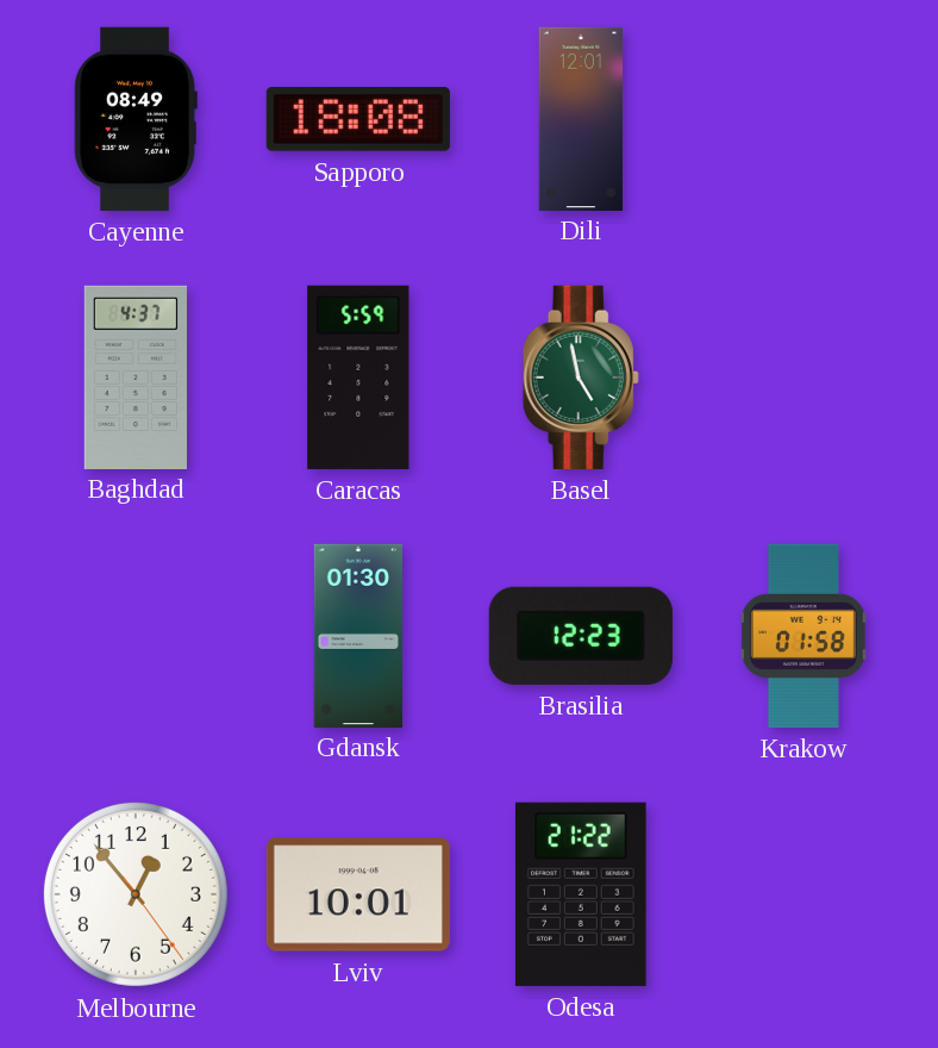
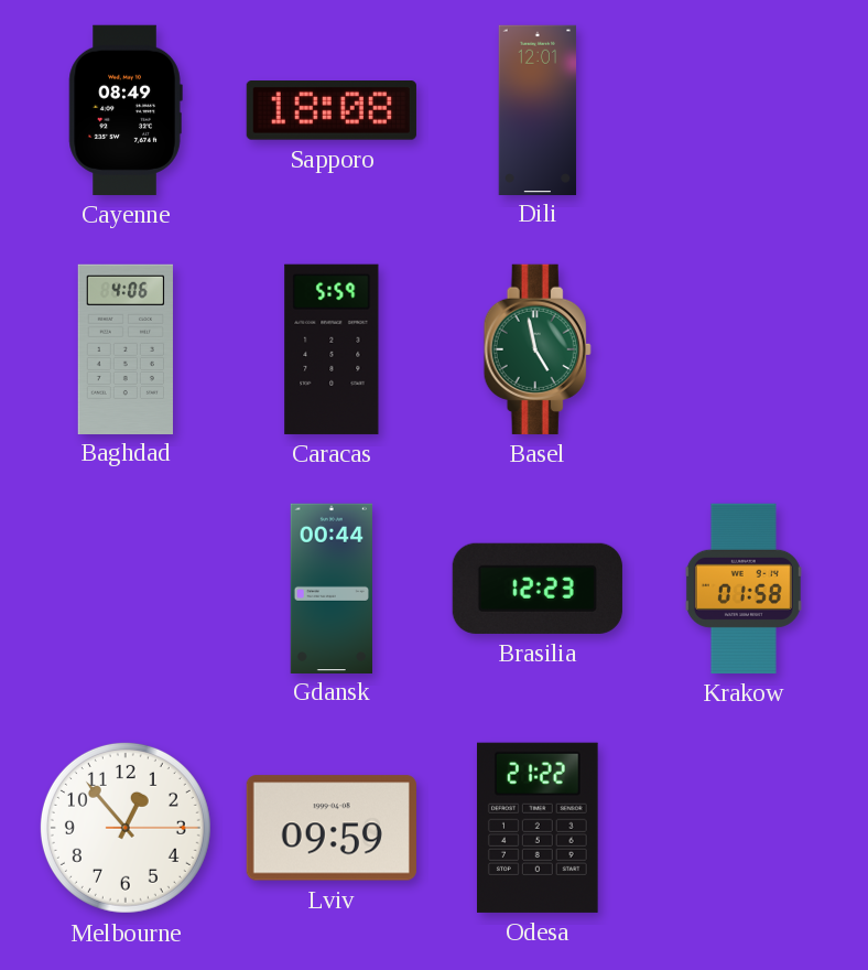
Baghdad: 4:37 -> 4:06 (126, 348)
Gdansk: 01:30 -> 00:44 (332, 588)
Melbourne: 12:53:24 -> 12:53:15 (126, 828)
Lviv: 10:01 -> 09:59 (332, 828)
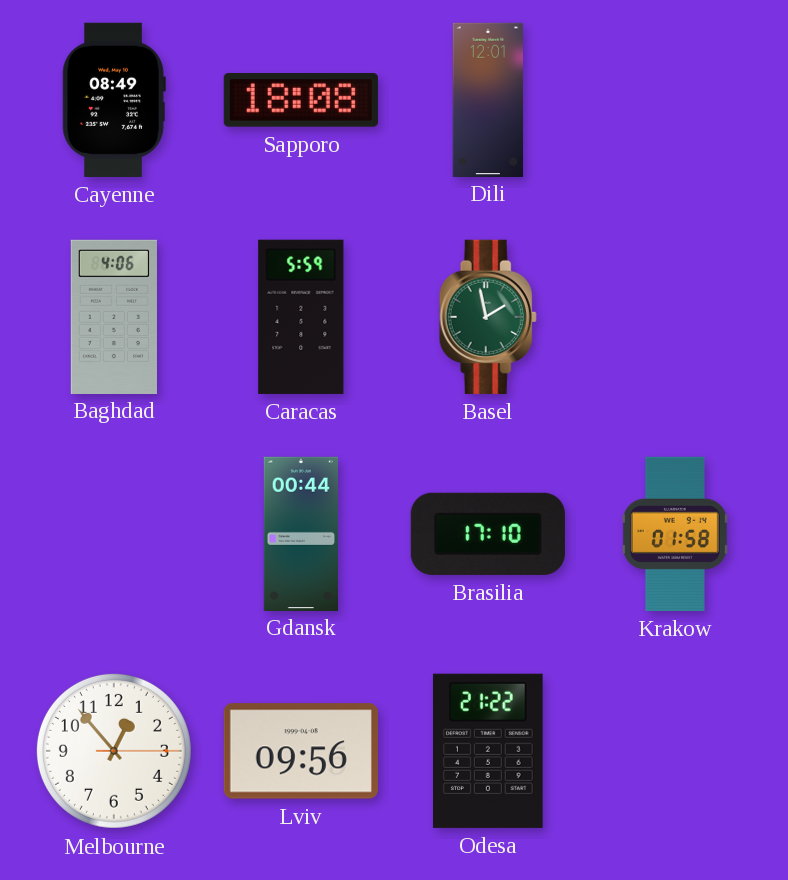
Basel: 4:58 -> 1:58 (488, 317)
Brasilia: 12:23 -> 17:10 (488, 534)
Lviv: 09:59 -> 09:56 (301, 751)
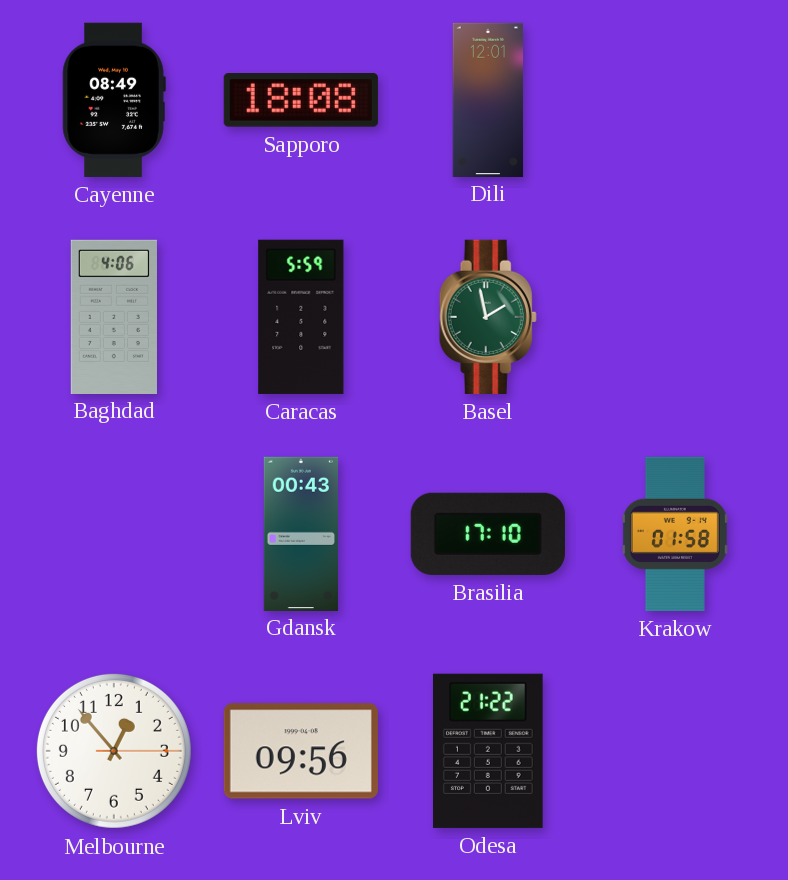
Gdansk: 00:44 -> 00:43 (301, 533)
